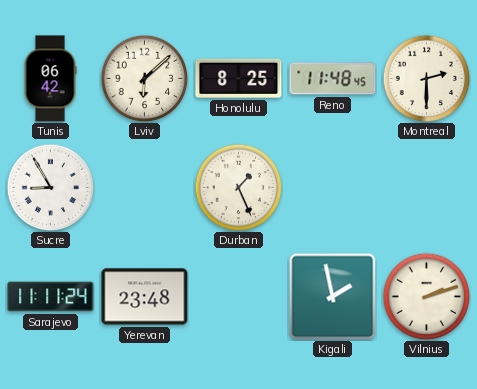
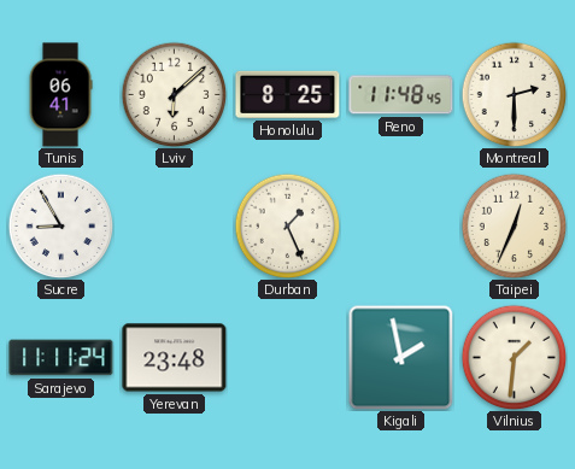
Tunis: 06:42 -> 06:41 (60, 95)
Taipei: none -> 12:34 (514, 225)
Vilnius: 2:12 -> 1:31 (514, 357)
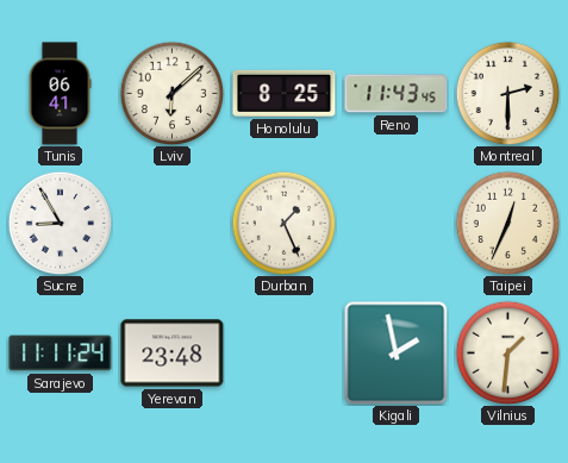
Reno: 11:48 -> 11:43 (397, 94)
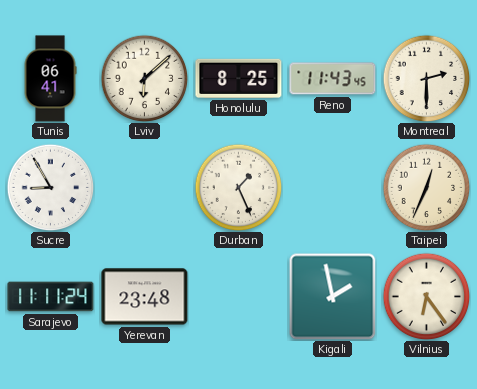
Vilnius: 1:31 -> 6:24 (426, 296)
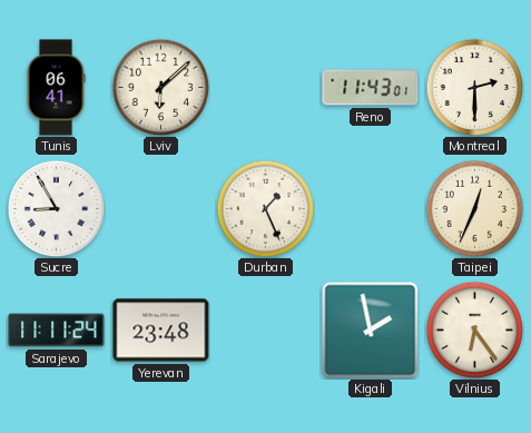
Honolulu: 8:25 -> none (239, 78)
Reno: 11:43:45 -> 11:43:01 (371, 88)
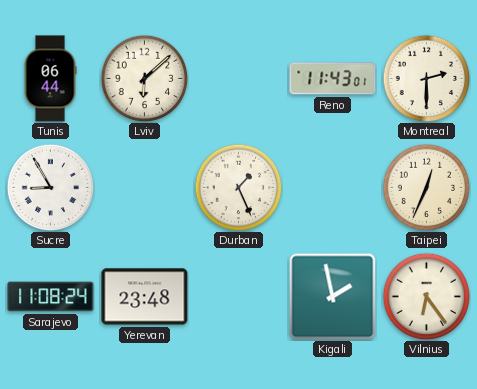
Tunis: 06:41 -> 06:44 (50, 79)
Sarajevo: 11:11 -> 11:08 (51, 297)
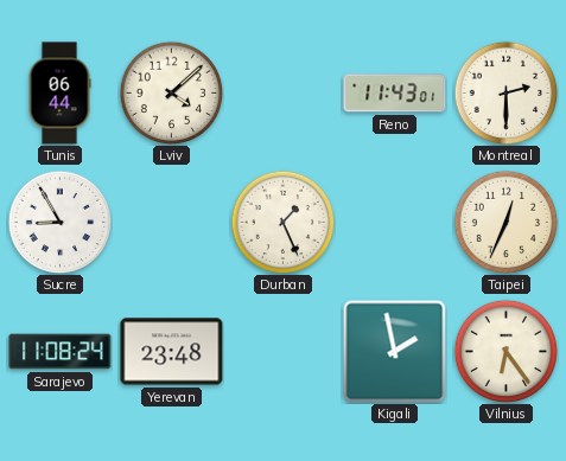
Lviv: 6:08 -> 4:08 (171, 92)
